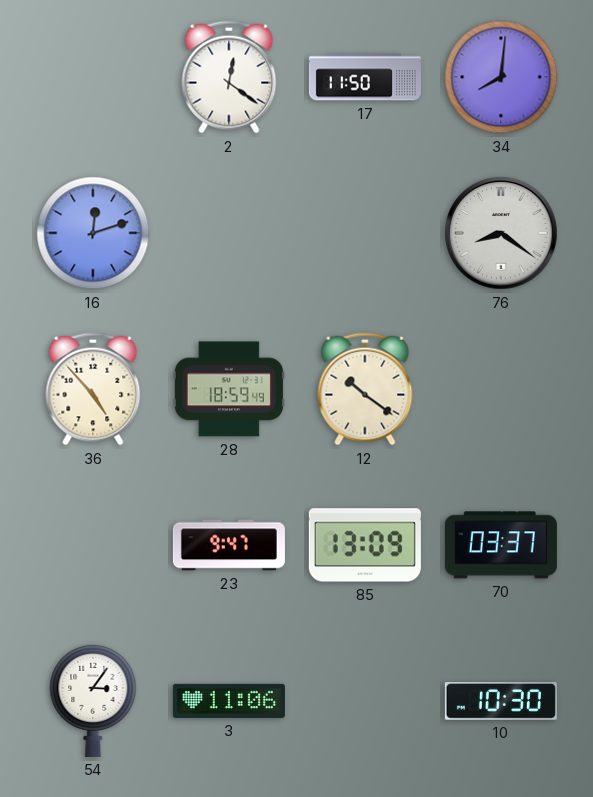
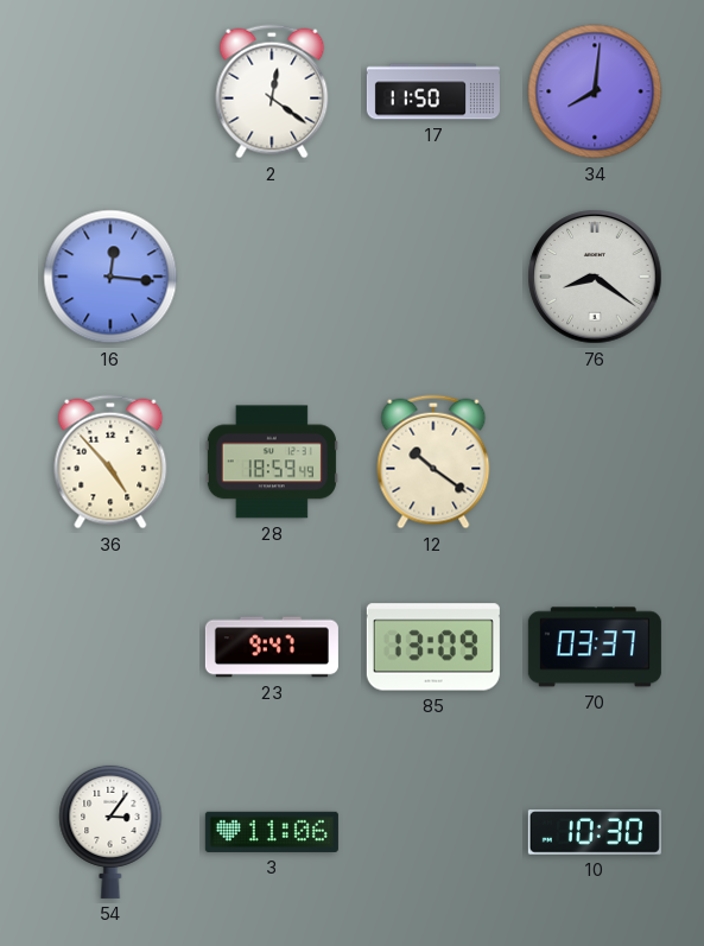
16: 12:12 -> 12:16 (110, 277)
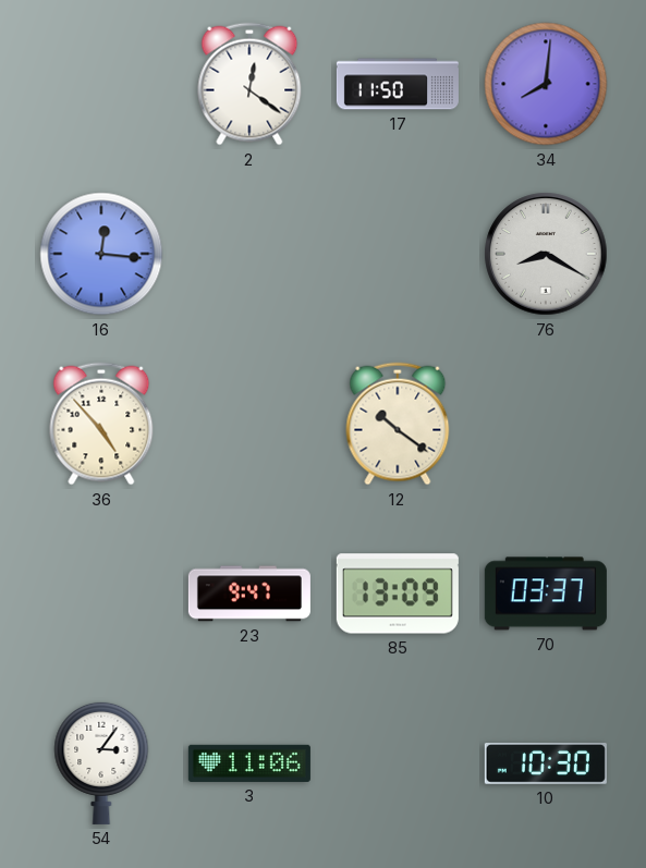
76: 8:21 -> 8:20 (546, 254)
28: 18:59 -> none (272, 462)
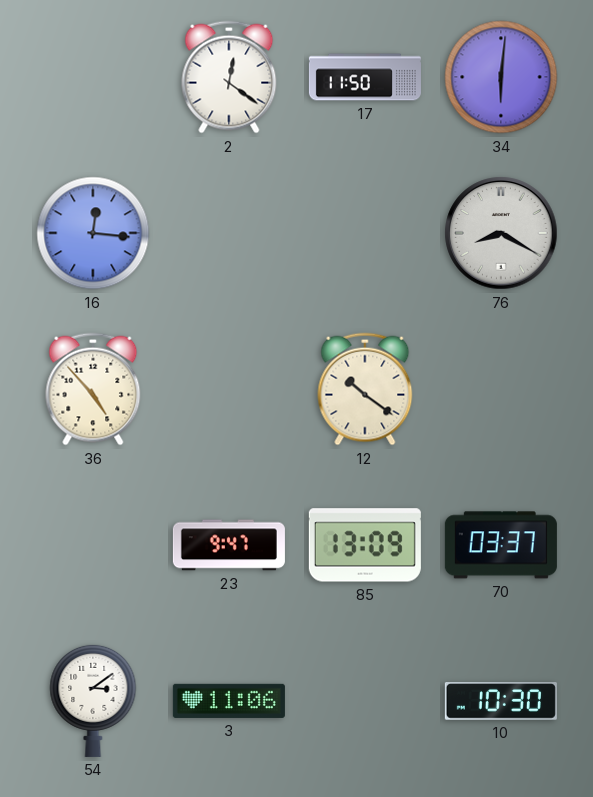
34: 8:01 -> 6:01 (501, 77)
54: 3:06 -> 3:09 (93, 700)
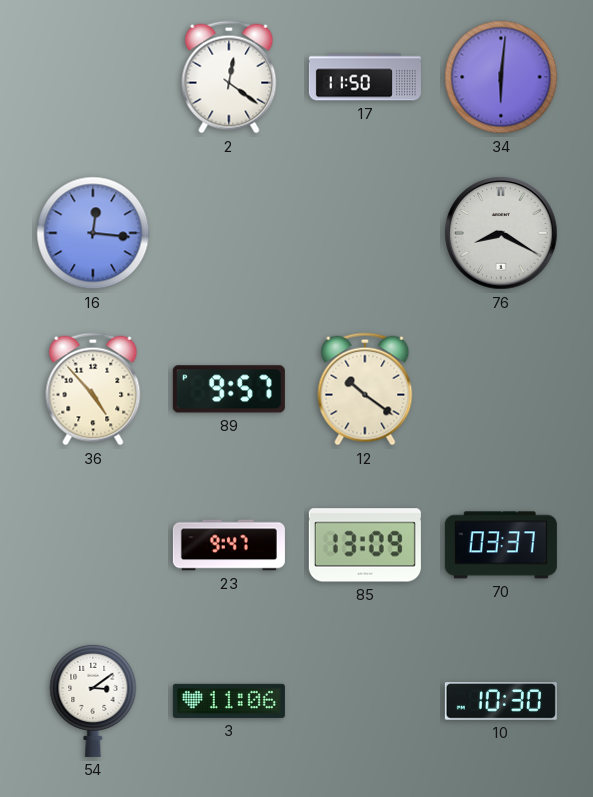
89: none -> 9:57 (229, 389)
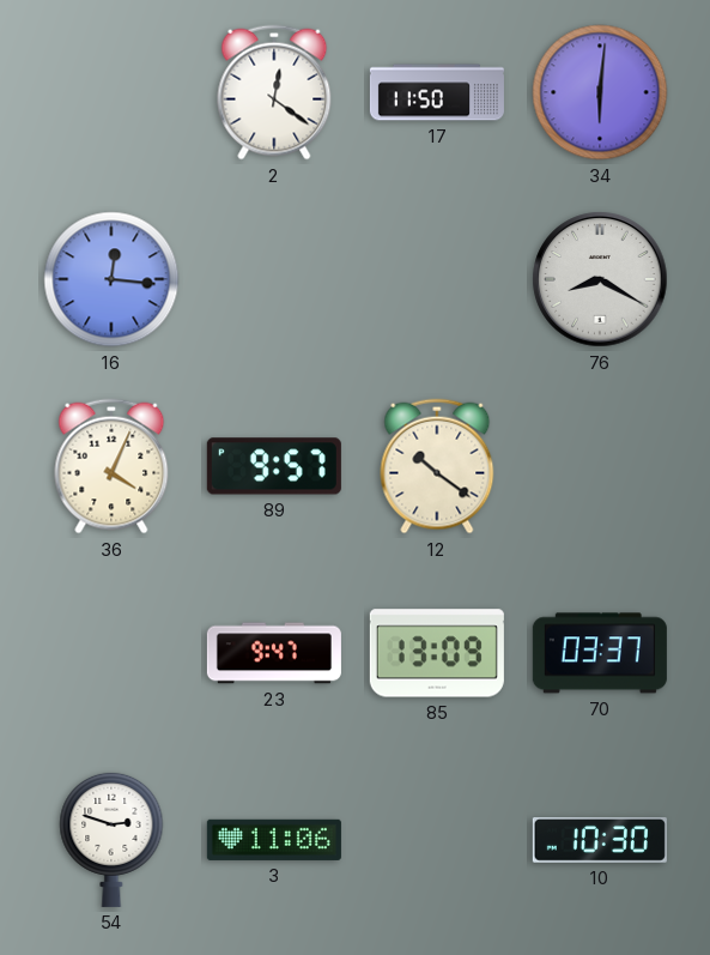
36: 4:53 -> 4:04 (111, 466)
54: 3:09 -> 2:48 (111, 839)
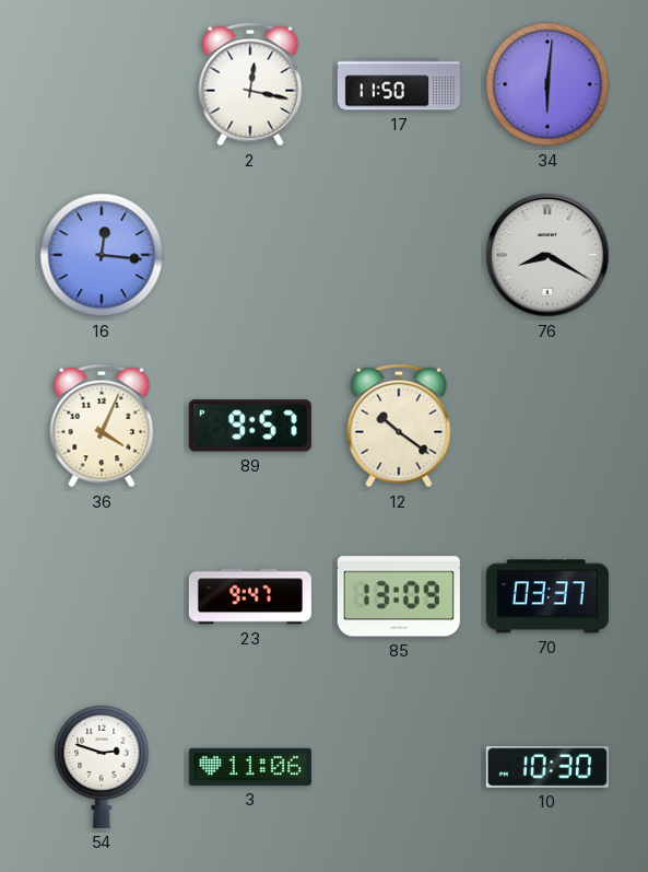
2: 12:21 -> 12:17 (250, 84)
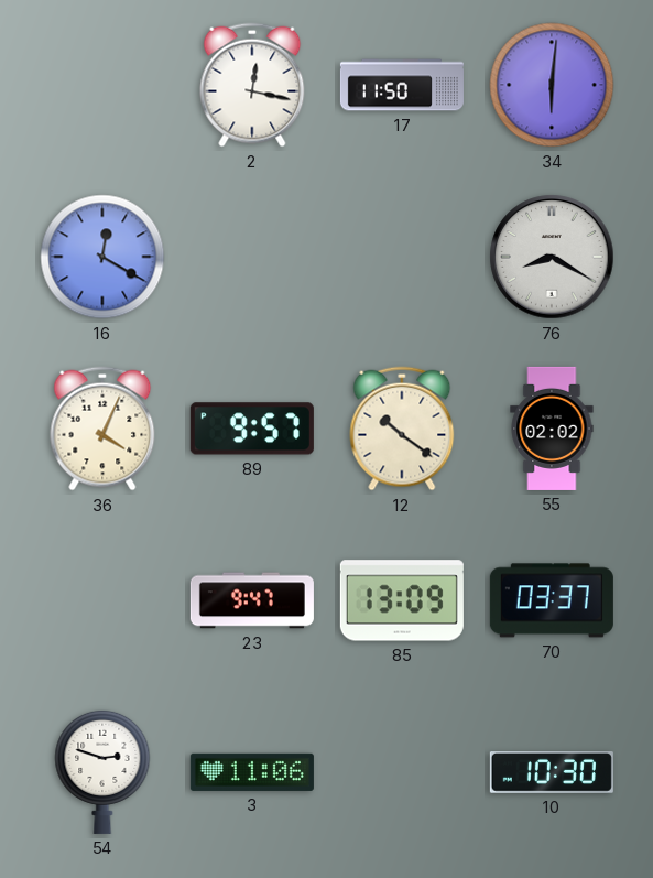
16: 12:16 -> 12:20 (102, 257)
55: none -> 02:02 (552, 429)
